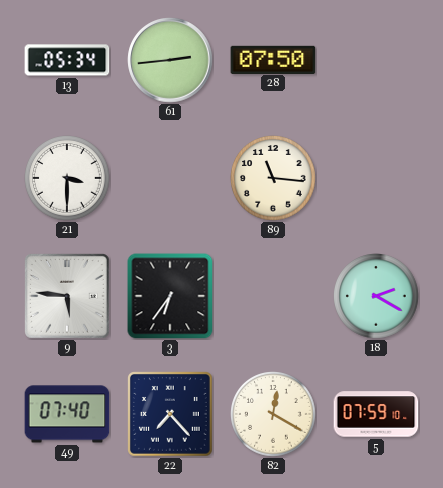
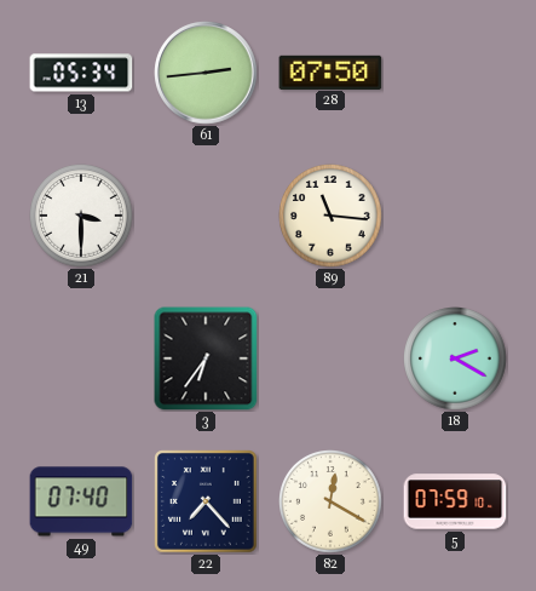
9: 5:46 -> none (68, 297)
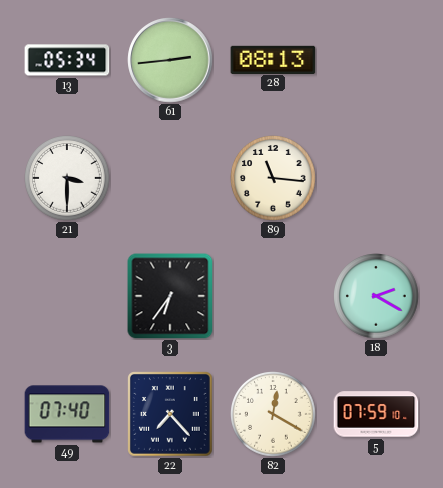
28: 07:50 -> 08:13 (273, 59)
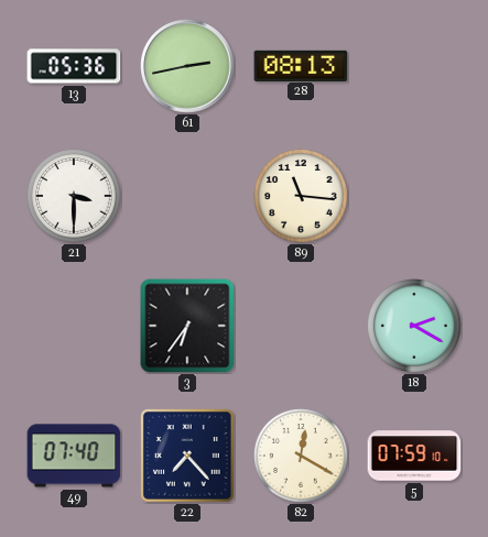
13: 05:34 -> 05:36 (74, 66)
61: 2:44 -> 2:43 (187, 66)
